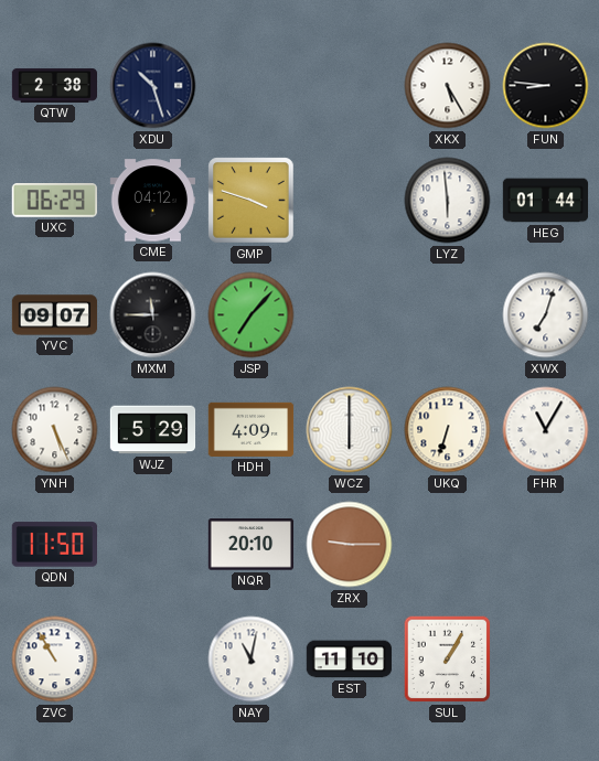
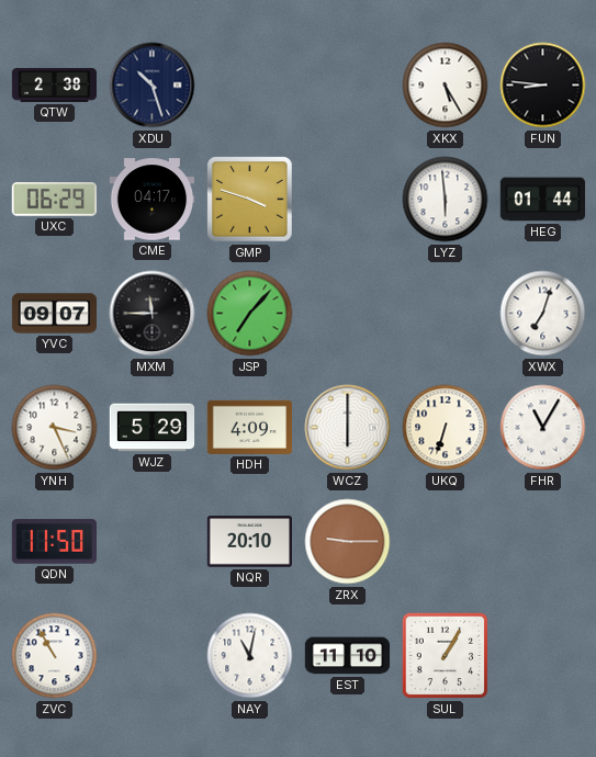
CME: 04:12 -> 04:17 (153, 200)
YNH: 5:26 -> 3:26 (55, 428)
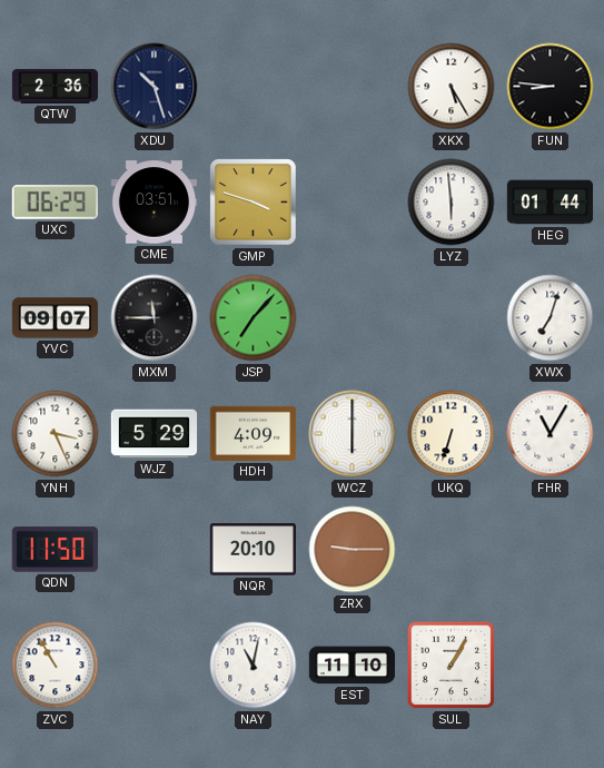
QTW: 2:38 -> 2:36 (56, 86)
CME: 04:17 -> 03:51 (155, 203)
